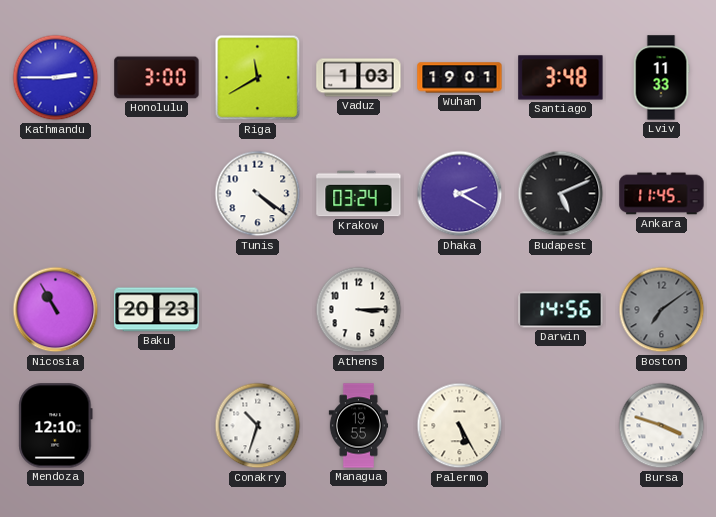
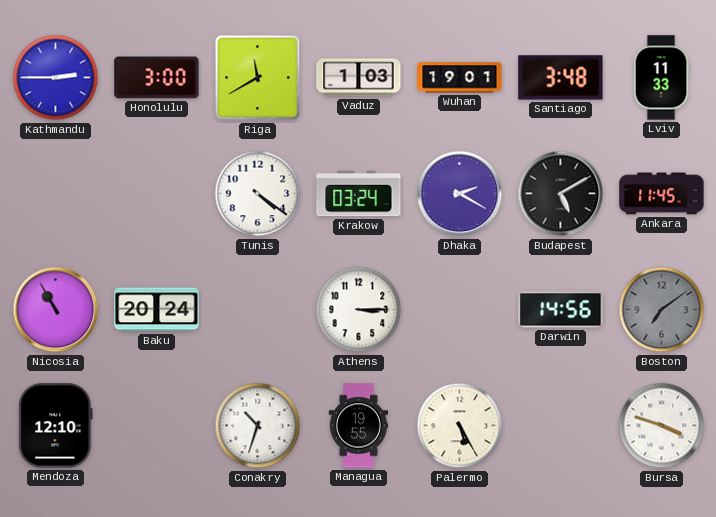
Budapest: 5:11 -> 5:10 (561, 194)
Baku: 20:23 -> 20:24 (157, 310)
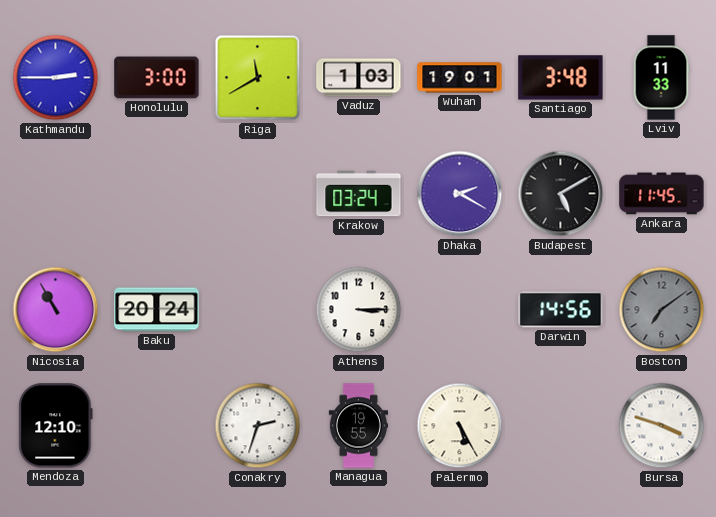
Tunis: 4:21 -> none (258, 194)
Conakry: 10:33 -> 2:33 (258, 426)
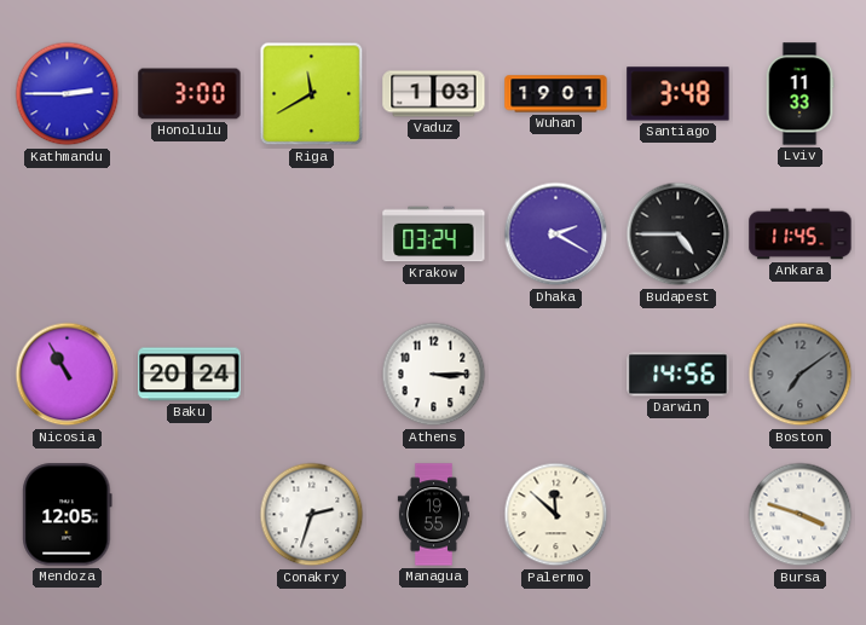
Budapest: 5:10 -> 4:45 (679, 235)
Mendoza: 12:10 -> 12:05 (68, 515)
Palermo: 5:25 -> 11:52 (556, 515)
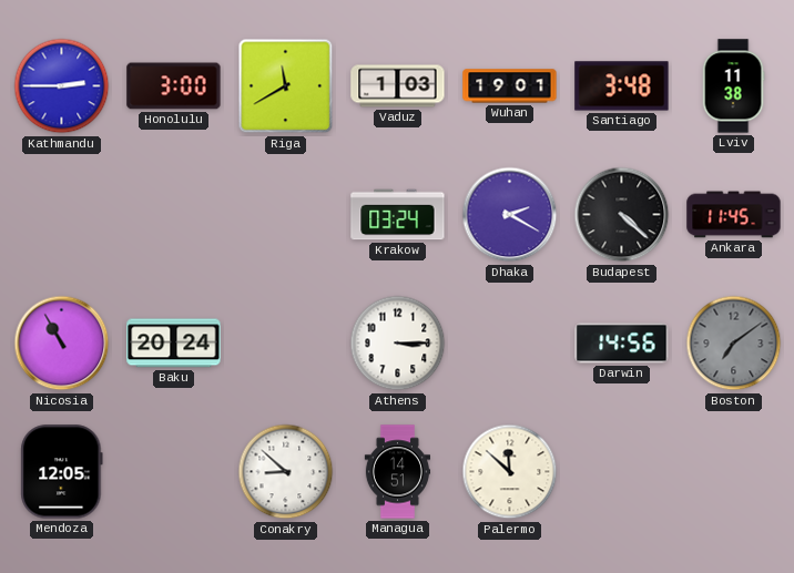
Lviv: 11:33 -> 11:38 (733, 86)
Budapest: 4:45 -> 4:22 (622, 215)
Conakry: 2:33 -> 8:52 (286, 472)
Managua: 19:55 -> 14:51 (397, 472)
Bursa: 3:48 -> none (801, 515)
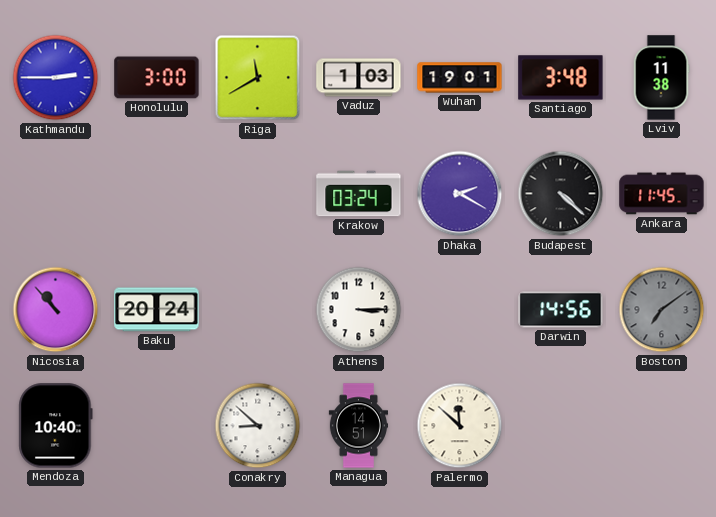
Nicosia: 10:55 -> 10:53 (56, 310)
Mendoza: 12:05 -> 10:40 (56, 426)
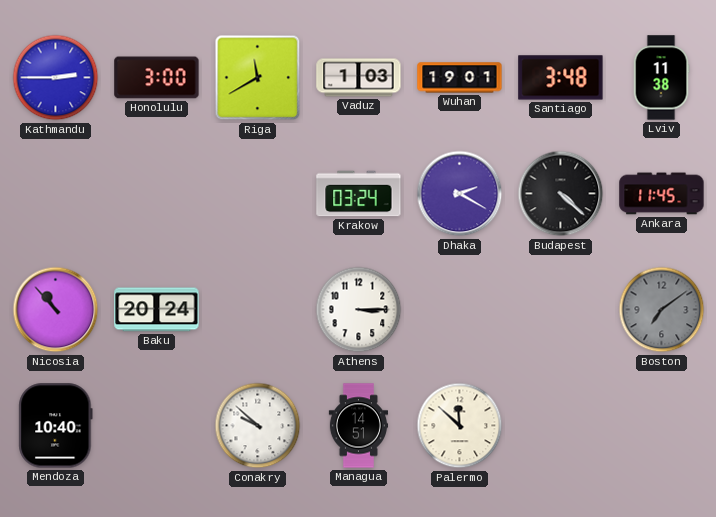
Darwin: 14:56 -> none (561, 310)
Conakry: 8:52 -> 9:52 (258, 426)
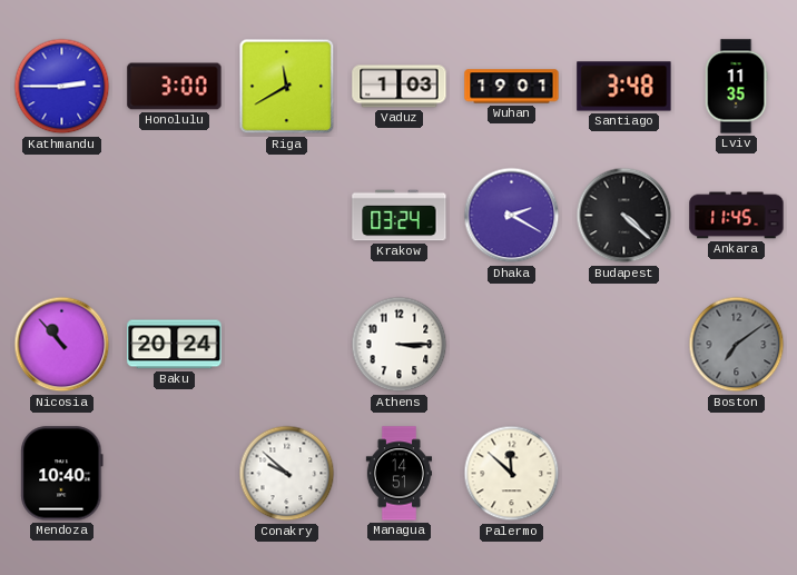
Lviv: 11:38 -> 11:35 (736, 87)
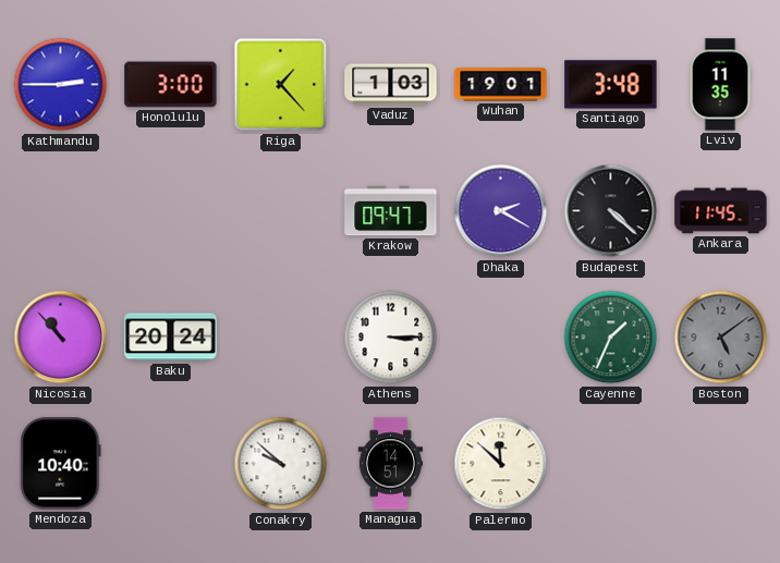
Riga: 11:40 -> 1:23 (281, 85)
Krakow: 03:24 -> 09:47 (391, 211)
Cayenne: none -> 1:34 (611, 338)
Boston: 7:09 -> 5:09 (721, 338)
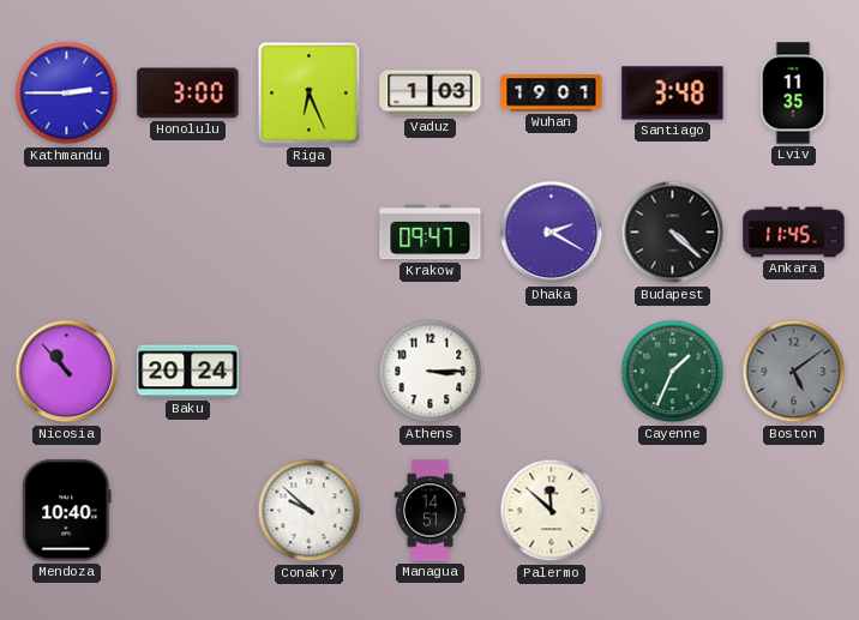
Riga: 1:23 -> 6:26 (310, 94)
